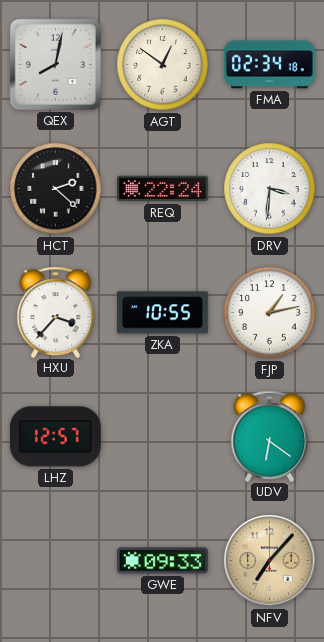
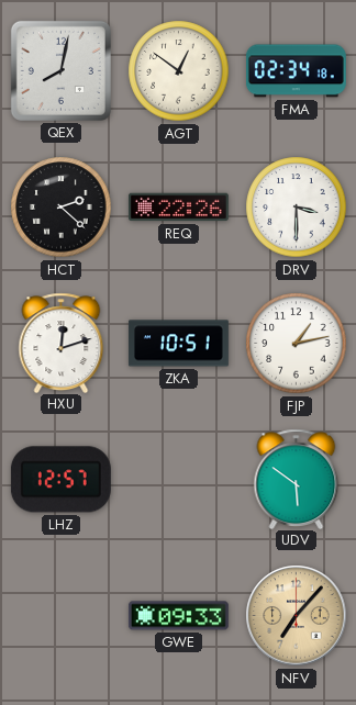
REQ: 22:24 -> 22:26 (178, 208)
DRV: 3:31 -> 3:30 (297, 208)
HXU: 3:37 -> 12:12 (62, 343)
ZKA: 10:55 -> 10:51 (178, 344)
UDV: 6:21 -> 5:51 (297, 479)
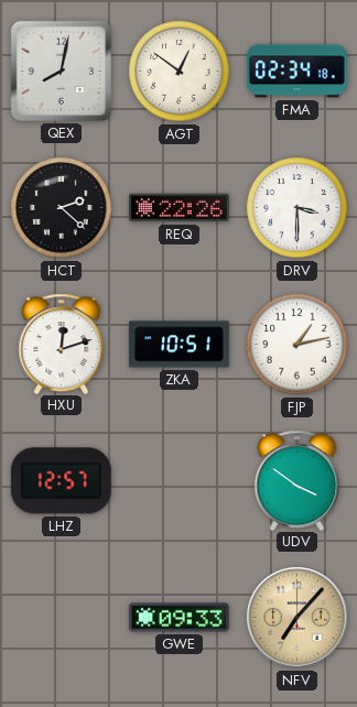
UDV: 5:51 -> 3:51 (297, 480)
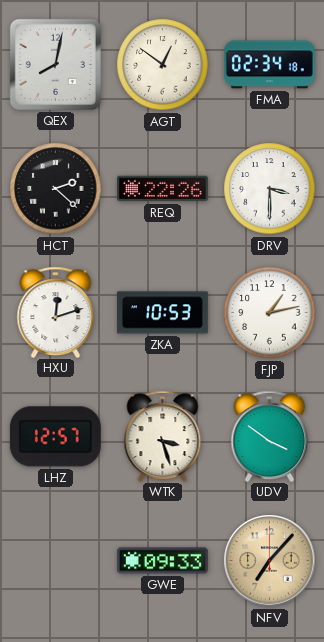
ZKA: 10:51 -> 10:53 (162, 313)
WTK: none -> 3:27 (163, 436)
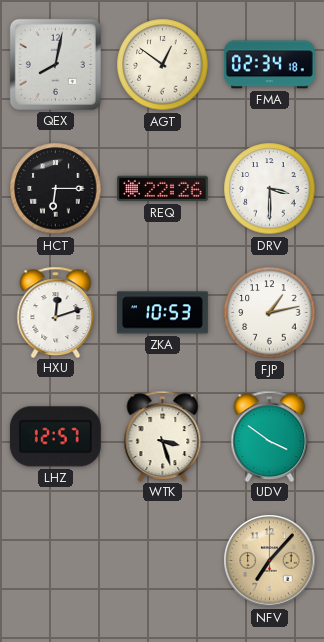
HCT: 2:22 -> 6:15 (56, 189)
GWE: 09:33 -> none (162, 561)
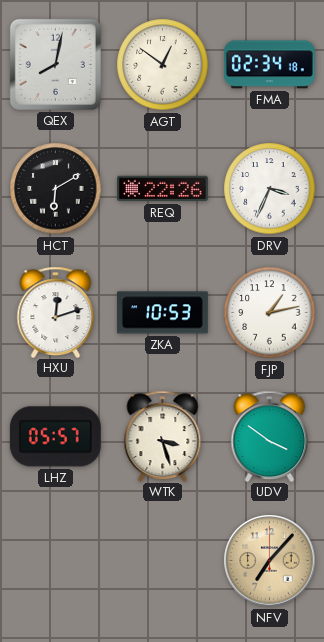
HCT: 6:15 -> 6:10 (56, 189)
DRV: 3:30 -> 3:34 (270, 189)
LHZ: 12:57 -> 05:57 (55, 437)
